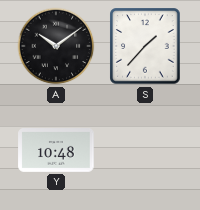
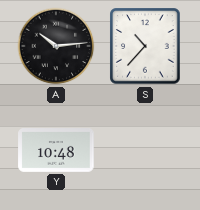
A: 10:09 -> 10:14 (56, 46)
S: 1:37 -> 10:37 (145, 46)
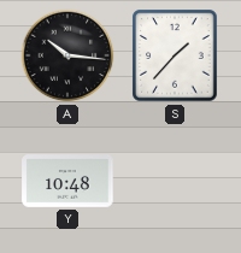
A: 10:14 -> 10:16 (67, 55)
S: 10:37 -> 1:37 (175, 55)
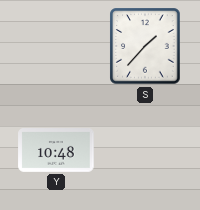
A: 10:16 -> none (67, 55)
